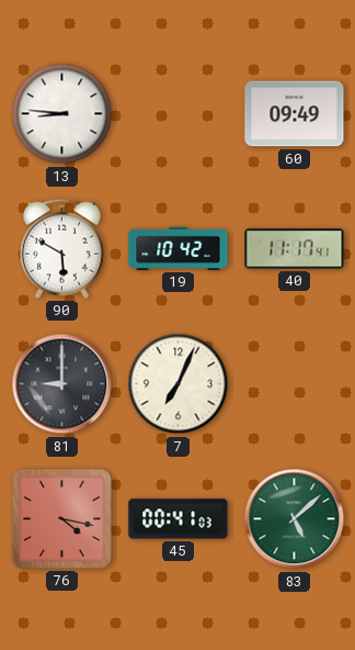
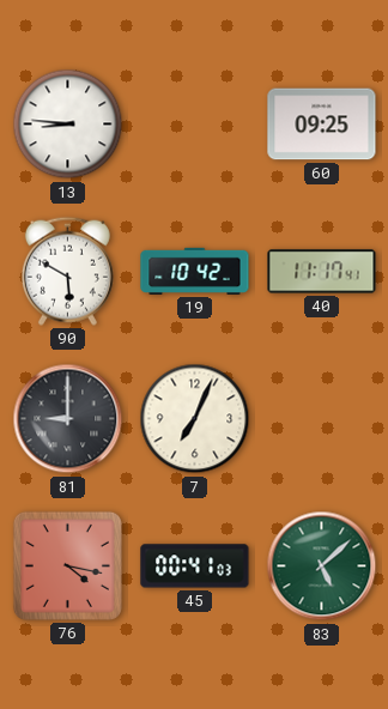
60: 09:49 -> 09:25 (322, 125)
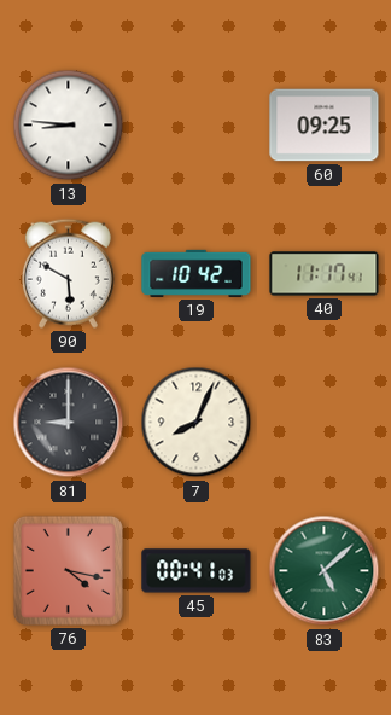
7: 7:04 -> 8:04 (197, 423)
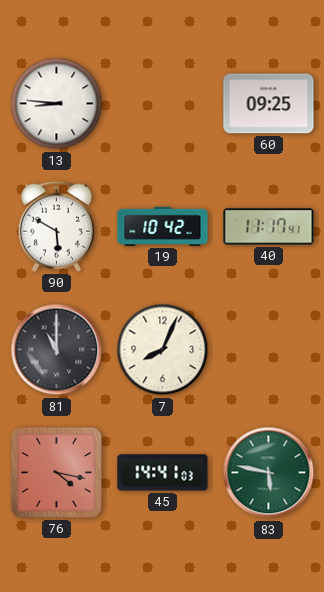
81: 9:00 -> 11:00 (57, 350)
45: 00:41 -> 14:41 (163, 473)
83: 5:08 -> 5:47 (269, 473)
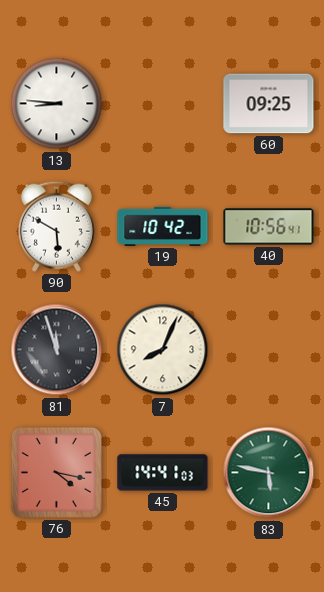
40: 11:17 -> 10:56 (269, 227)
81: 11:00 -> 11:57 (57, 350)
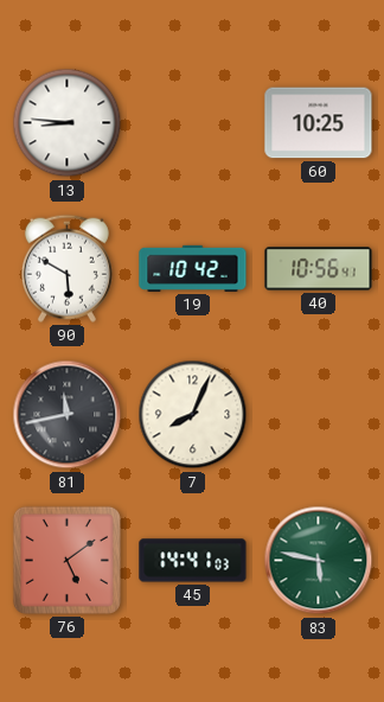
60: 09:25 -> 10:25 (319, 123)
81: 11:57 -> 11:43 (68, 415)
76: 4:17 -> 5:09 (66, 560)
